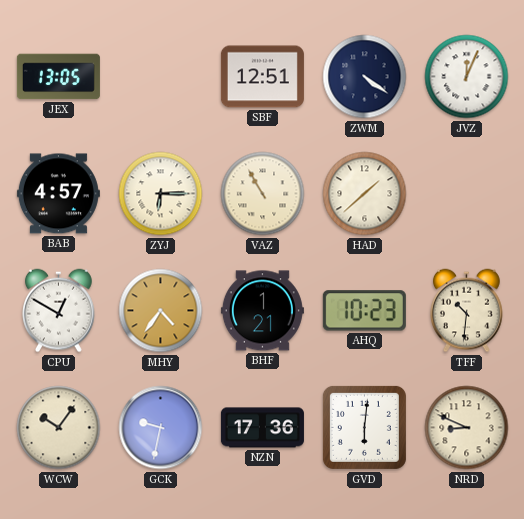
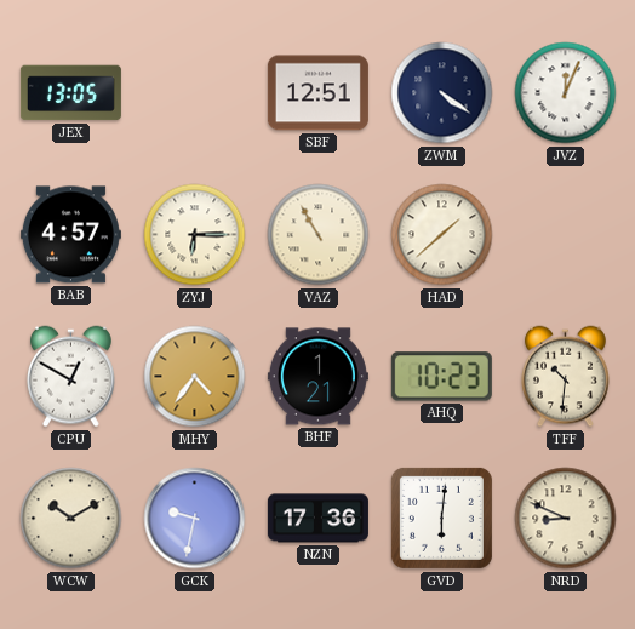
WCW: 10:06 -> 10:10 (71, 519)
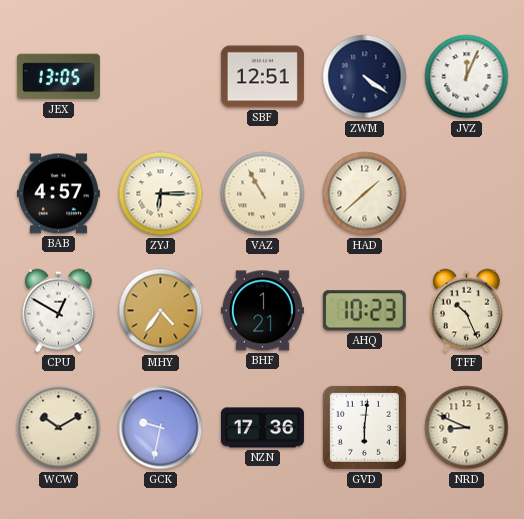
TFF: 10:31 -> 10:26 (467, 311)
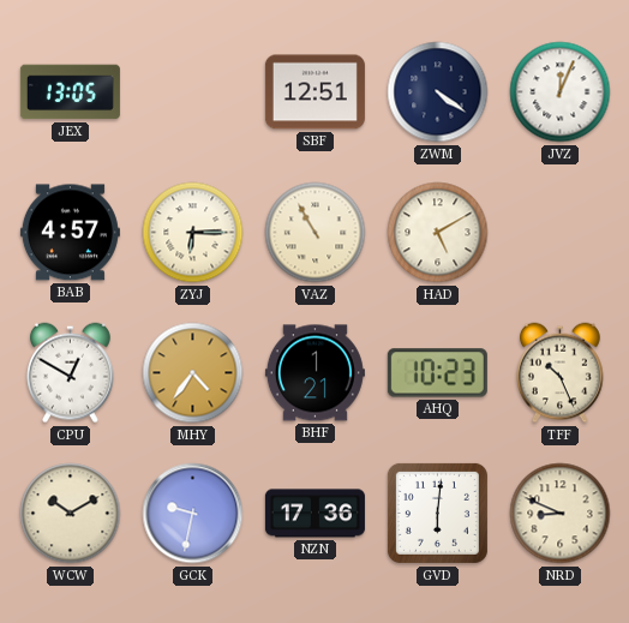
HAD: 1:38 -> 5:10 (438, 233)
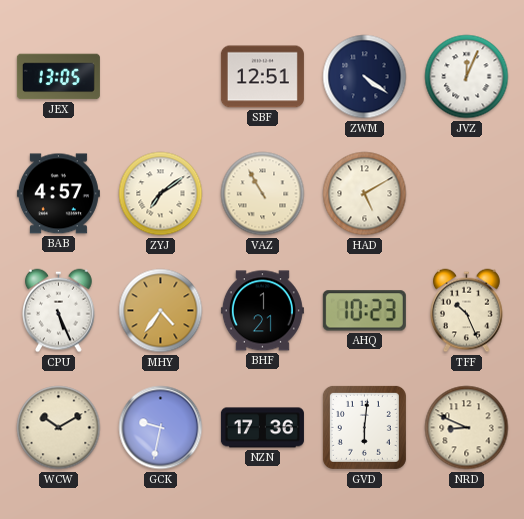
ZYJ: 6:15 -> 7:09 (161, 194)
CPU: 12:50 -> 5:26 (59, 311)
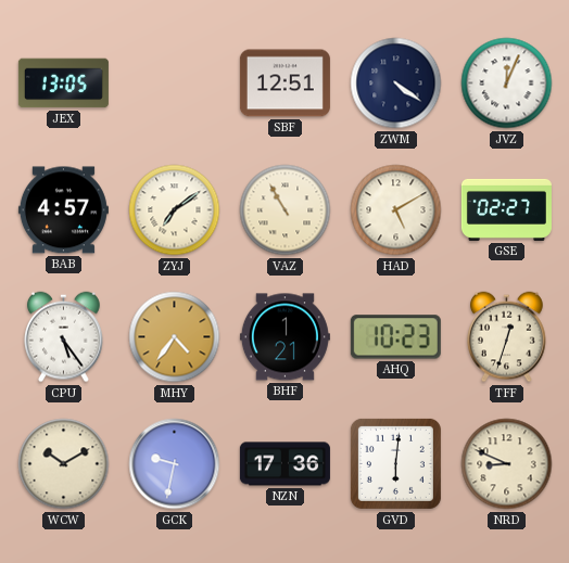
GSE: none -> 02:27 (506, 209)
CPU: 5:26 -> 5:24 (64, 337)
TFF: 10:26 -> 12:33 (507, 337)
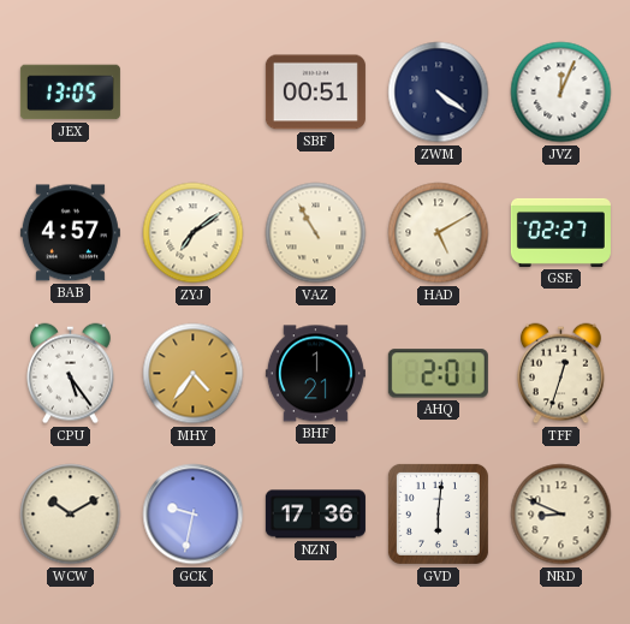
SBF: 12:51 -> 00:51 (315, 93)
AHQ: 10:23 -> 2:01 (438, 374)
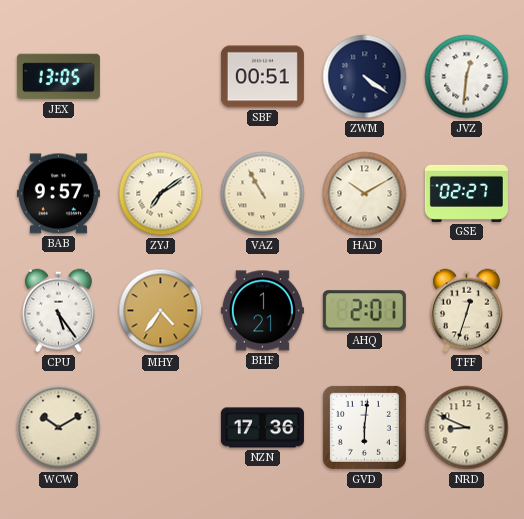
JVZ: 12:04 -> 12:31 (467, 77)
BAB: 4:57 -> 9:57 (58, 194)
HAD: 5:10 -> 10:10 (365, 194)
GCK: 9:32 -> none (194, 515)
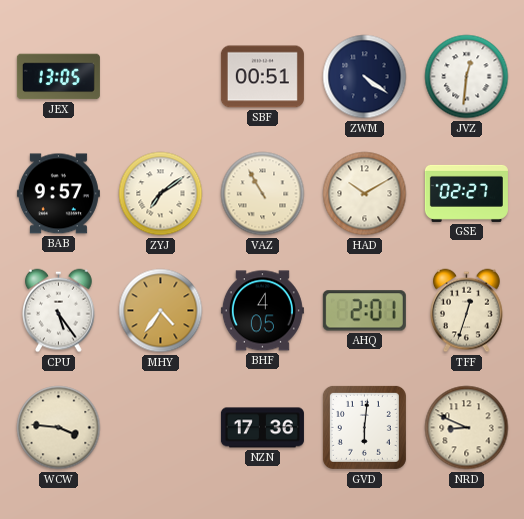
BHF: 1:21 -> 4:05 (262, 311)
WCW: 10:10 -> 3:46 (59, 428)
